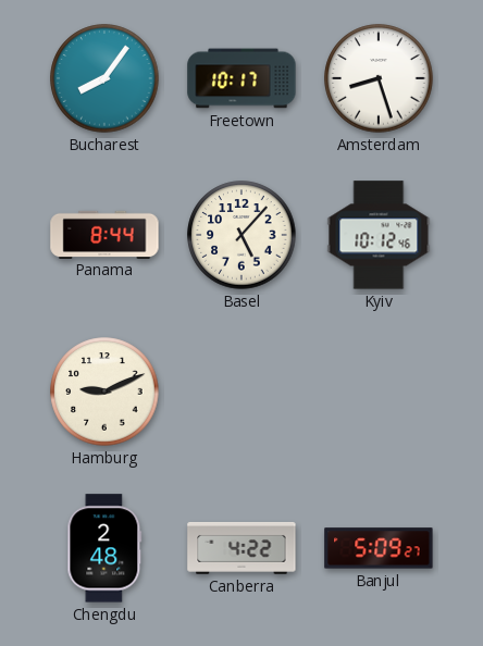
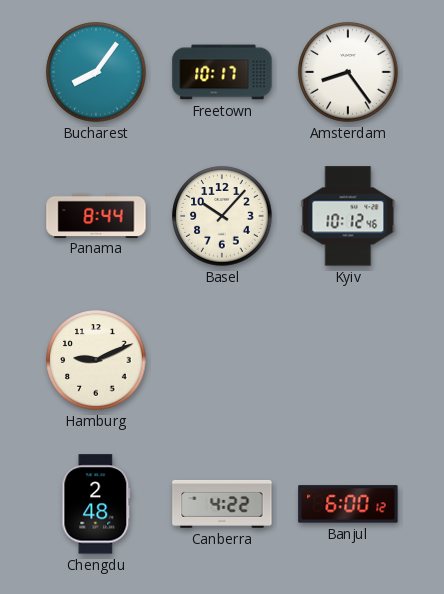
Amsterdam: 8:27 -> 8:24 (348, 72)
Basel: 5:07 -> 10:07 (222, 216)
Banjul: 5:09 -> 6:00 (348, 504)
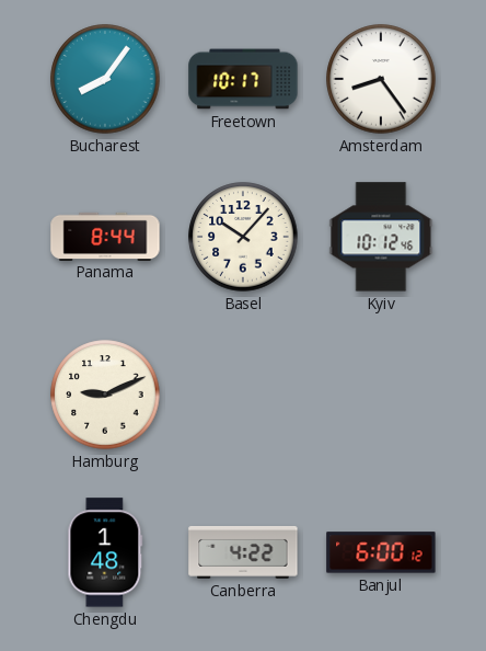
Chengdu: 2:48 -> 1:48 (105, 552)
